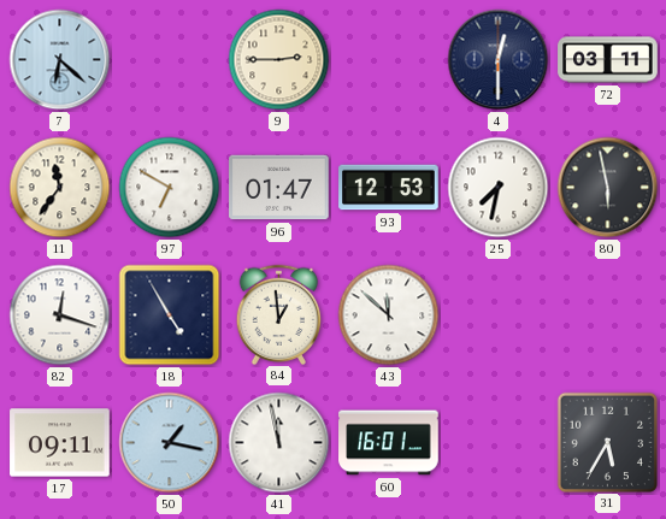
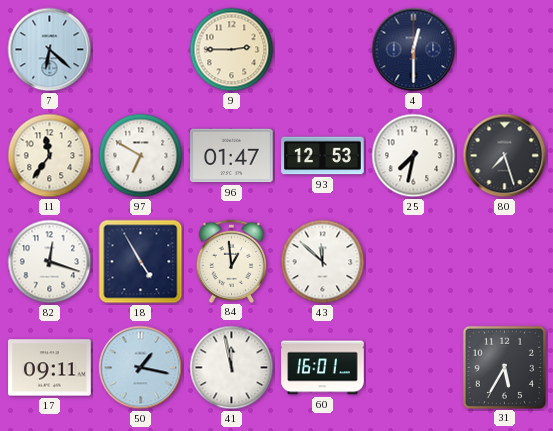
72: 03:11 -> none (608, 60)
80: 5:58 -> 7:27 (505, 156)
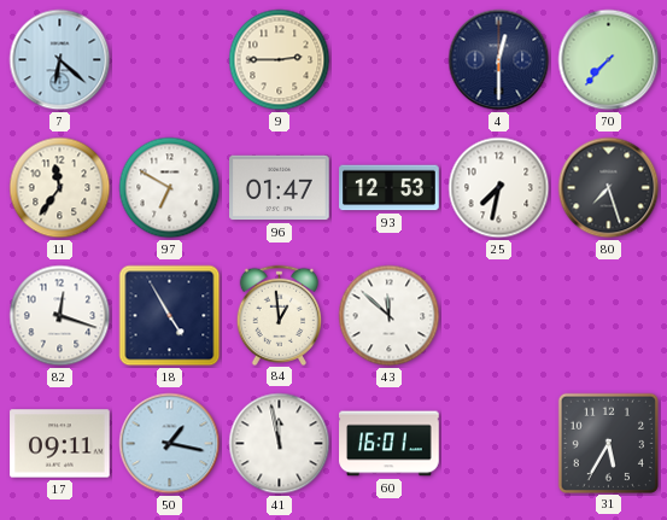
70: none -> 7:37 (609, 60)
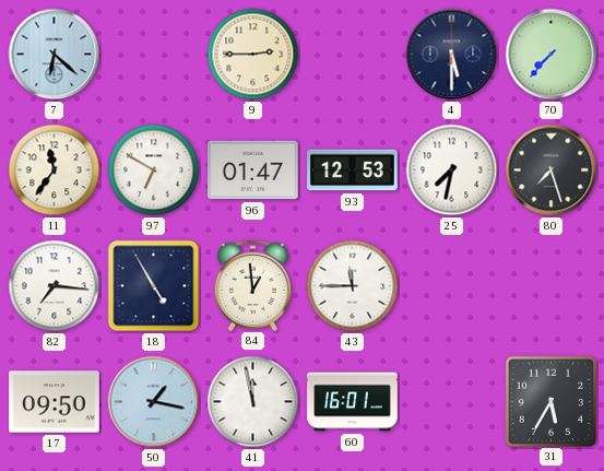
4: 12:30 -> 5:30 (452, 55)
82: 12:18 -> 7:16 (55, 286)
43: 11:52 -> 11:45 (353, 286)
17: 09:11 -> 09:50 (55, 402)
